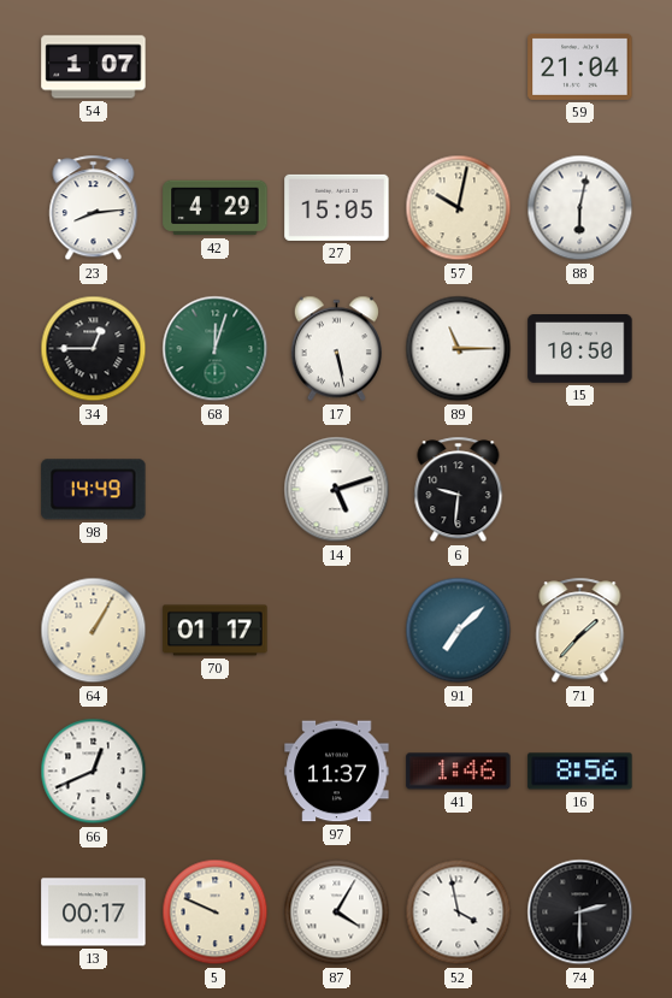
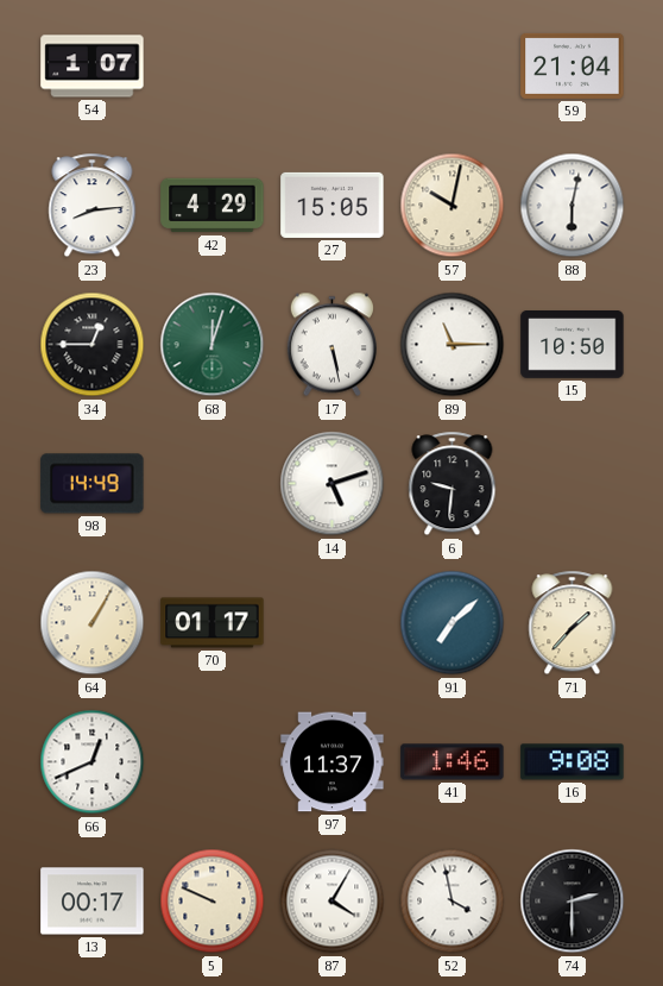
16: 8:56 -> 9:08 (573, 762)
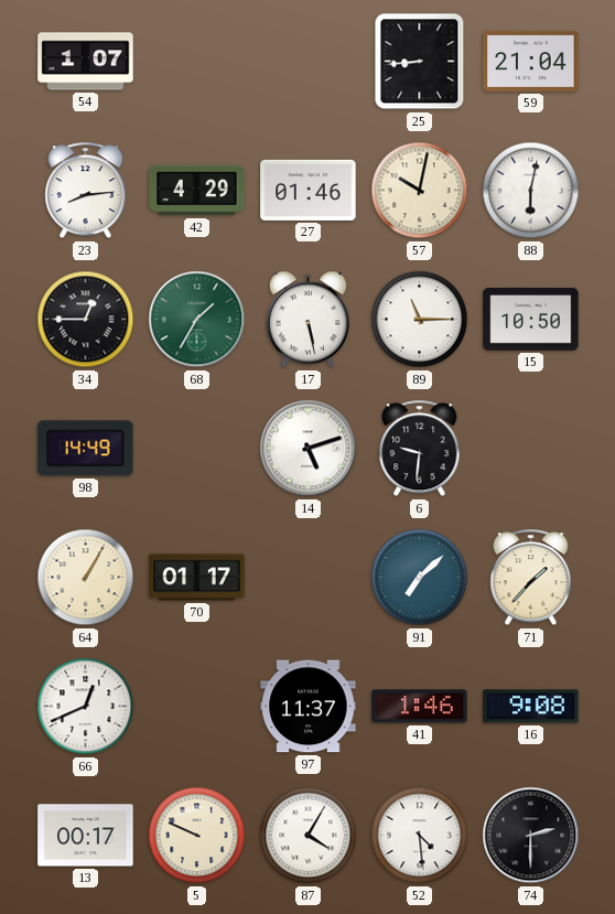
25: none -> 8:44 (420, 62)
27: 15:05 -> 01:46 (309, 190)
68: 12:03 -> 1:35 (197, 320)
52: 3:58 -> 4:29 (420, 836)
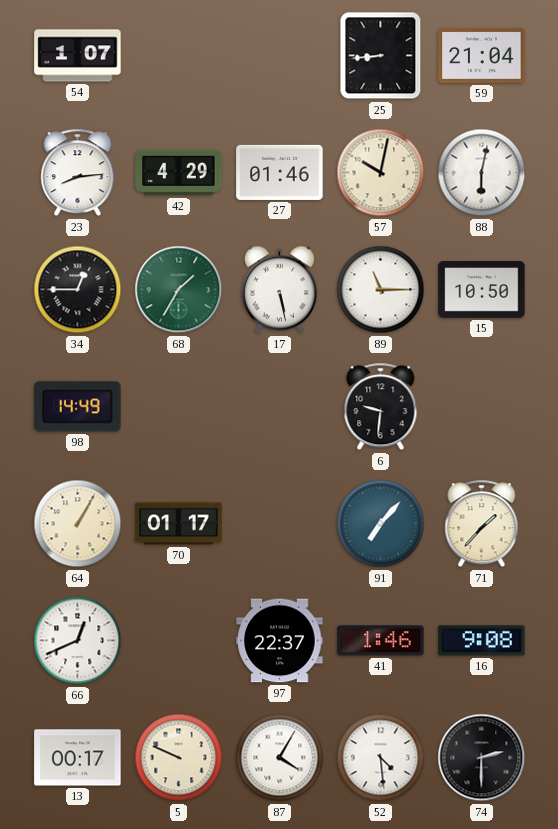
14: 5:12 -> none (309, 449)
91: 7:08 -> 7:07 (381, 524)
97: 11:37 -> 22:37 (280, 641)
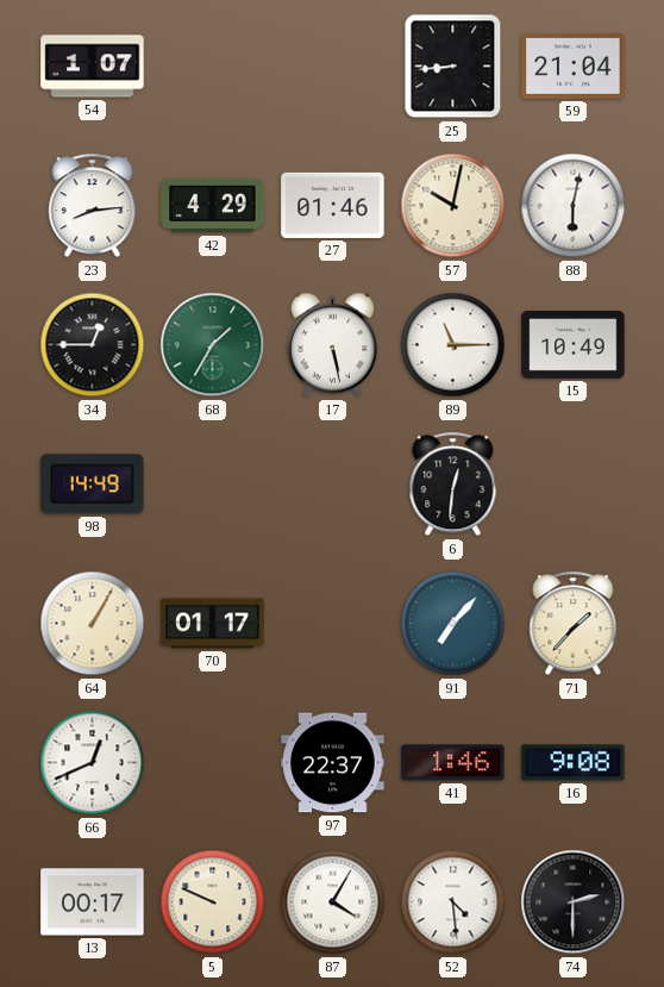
15: 10:50 -> 10:49 (574, 345)
6: 9:31 -> 12:31 (453, 485)
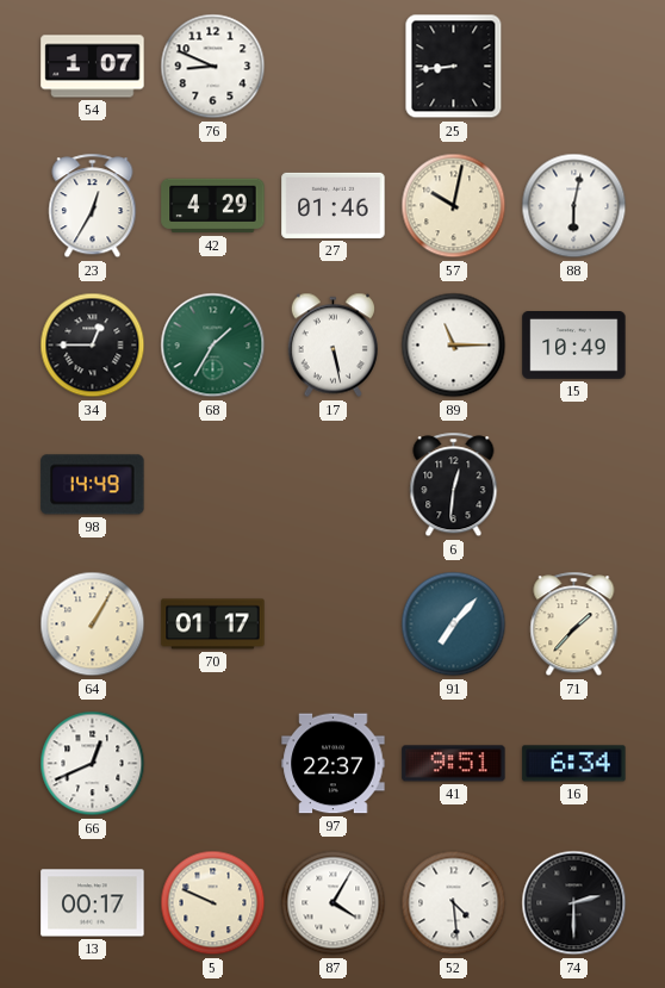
76: none -> 8:49 (213, 67)
59: 21:04 -> none (574, 65)
23: 8:14 -> 12:35 (93, 206)
41: 1:46 -> 9:51 (454, 764)
16: 9:08 -> 6:34 (574, 764)
